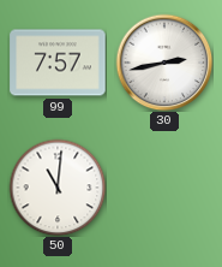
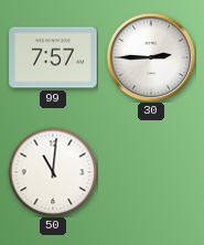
30: 2:43 -> 2:45 (151, 57)
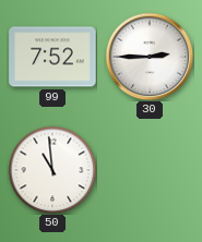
99: 7:57 -> 7:52 (52, 57)
50: 11:01 -> 10:59 (52, 170)
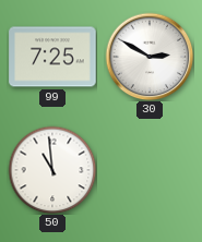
99: 7:52 -> 7:25 (52, 57)
30: 2:45 -> 2:50 (150, 57)
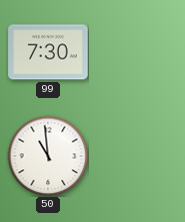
99: 7:25 -> 7:30 (48, 52)
30: 2:50 -> none (150, 57)
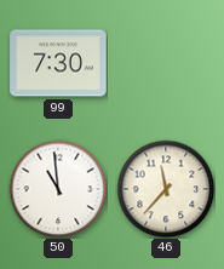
46: none -> 11:37 (166, 189)
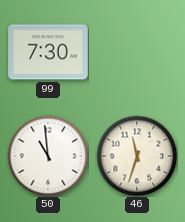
46: 11:37 -> 11:33 (137, 156)
